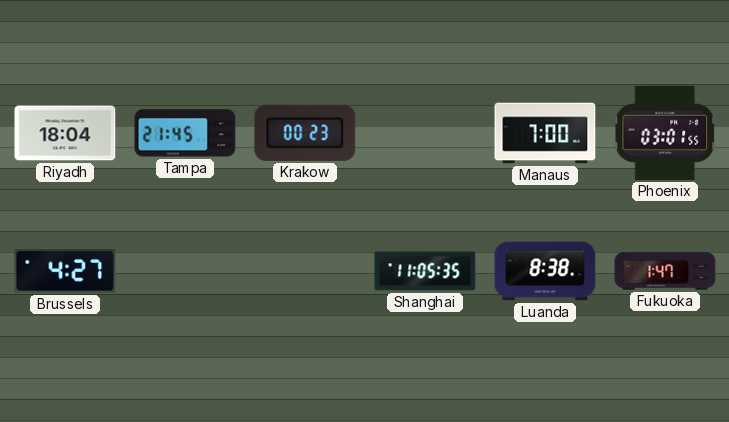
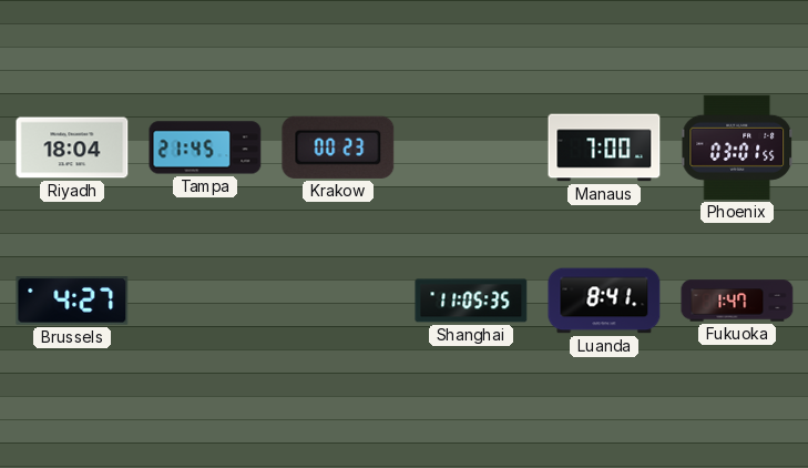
Luanda: 8:38 -> 8:41 (604, 301)
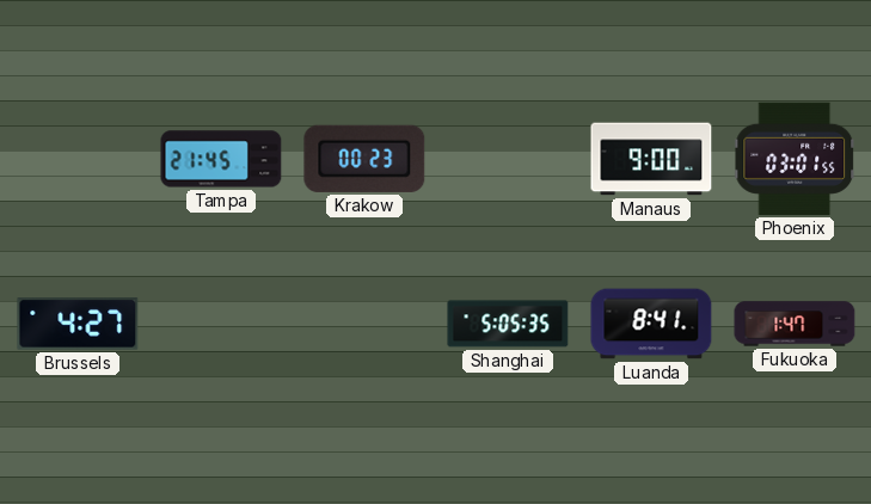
Riyadh: 18:04 -> none (72, 147)
Manaus: 7:00 -> 9:00 (651, 159)
Shanghai: 11:05 -> 5:05 (508, 324)
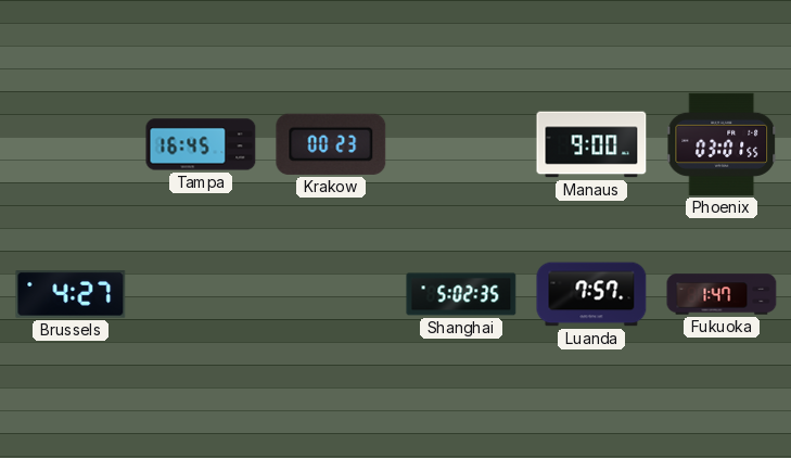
Tampa: 21:45 -> 16:45 (201, 144)
Shanghai: 5:05 -> 5:02 (461, 294)
Luanda: 8:41 -> 7:57 (591, 294)
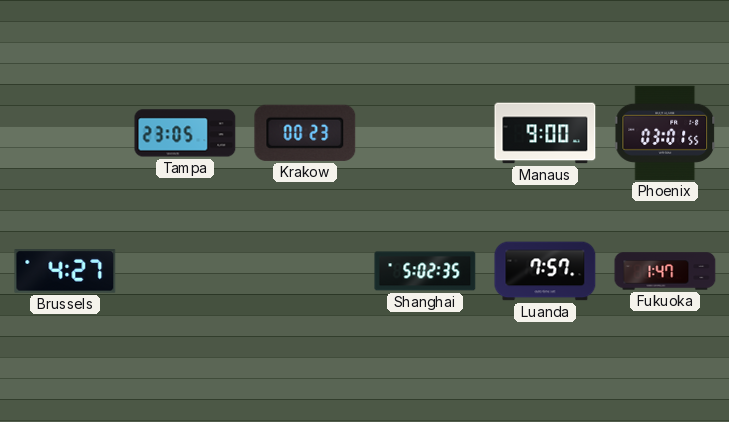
Tampa: 16:45 -> 23:05 (185, 133)
